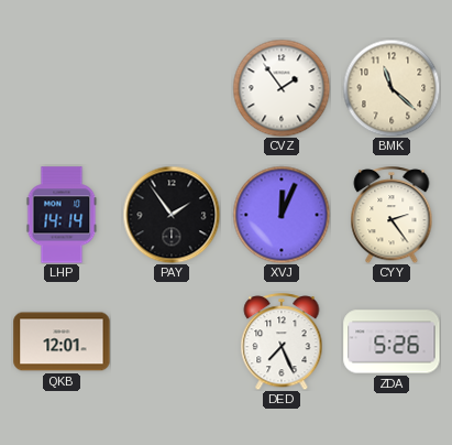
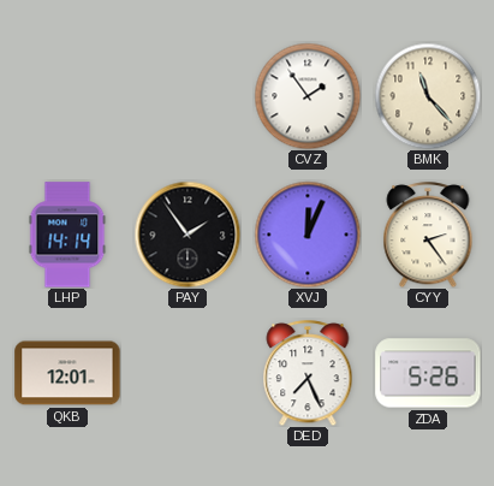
BMK: 11:22 -> 11:23 (428, 96)
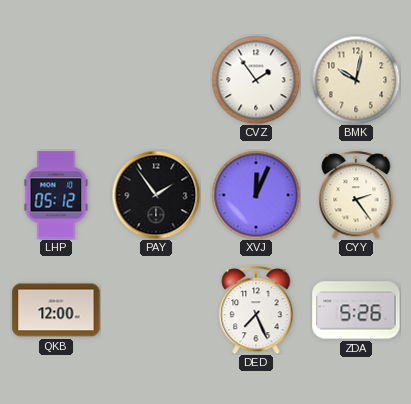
BMK: 11:23 -> 10:02 (356, 80)
LHP: 14:14 -> 05:12 (56, 195)
QKB: 12:01 -> 12:00 (56, 310)
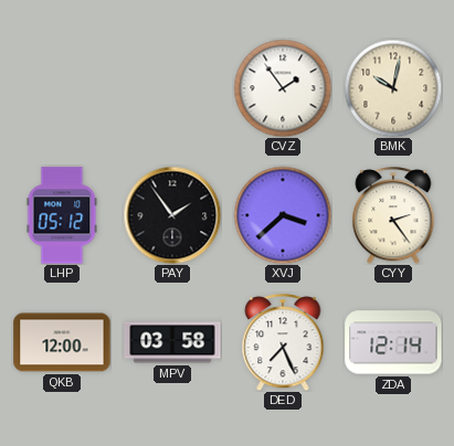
XVJ: 12:04 -> 3:38 (283, 215)
MPV: none -> 03:58 (172, 342)
ZDA: 5:26 -> 12:14 (393, 342)
